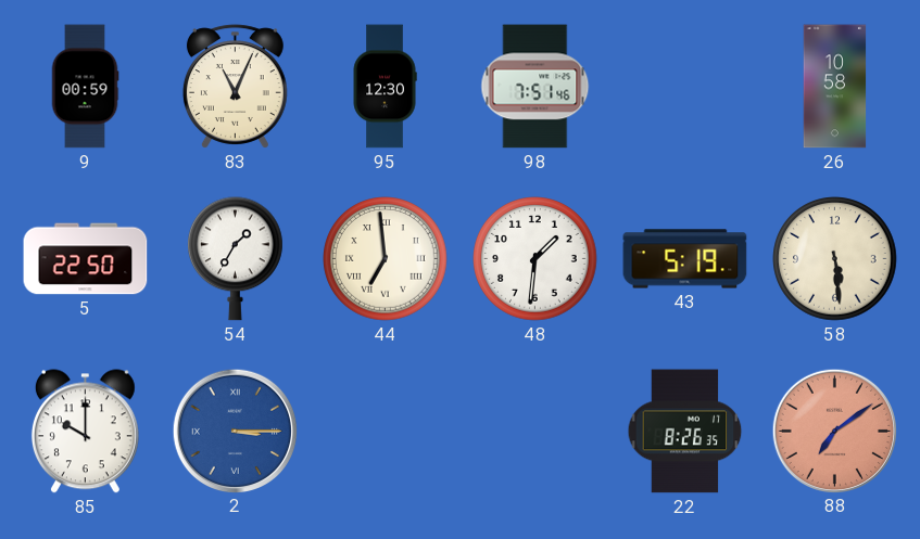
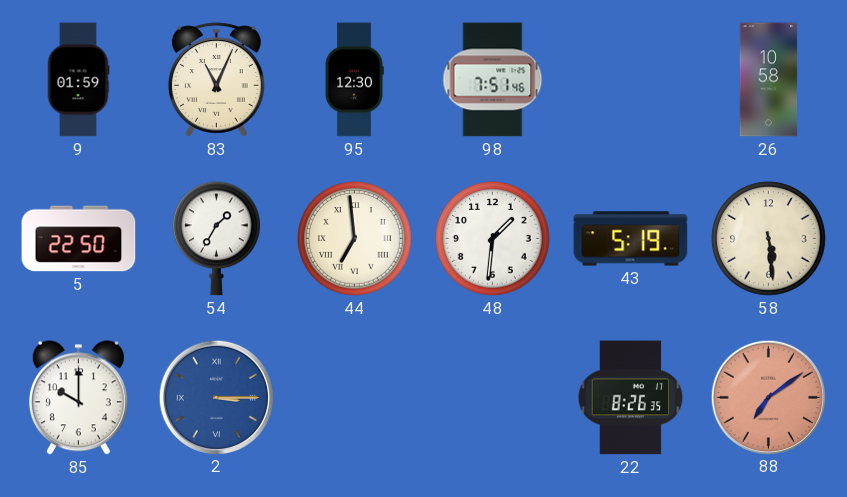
9: 00:59 -> 01:59 (78, 80)
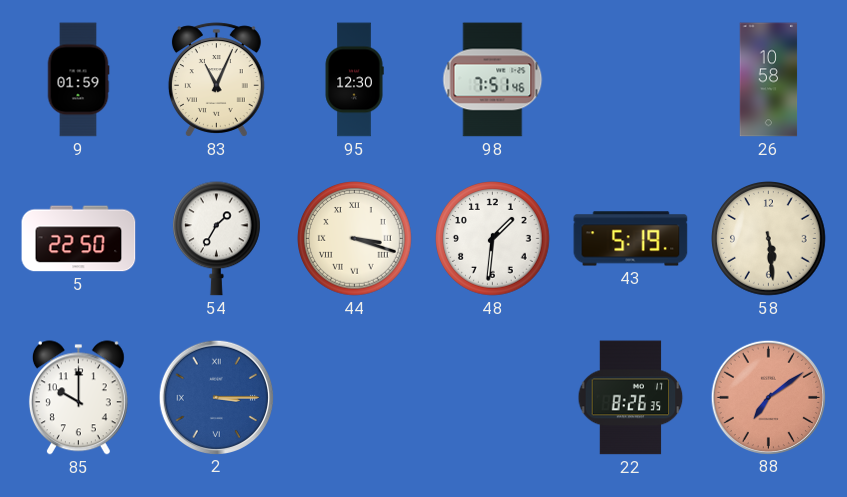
44: 6:59 -> 3:18 (355, 239)
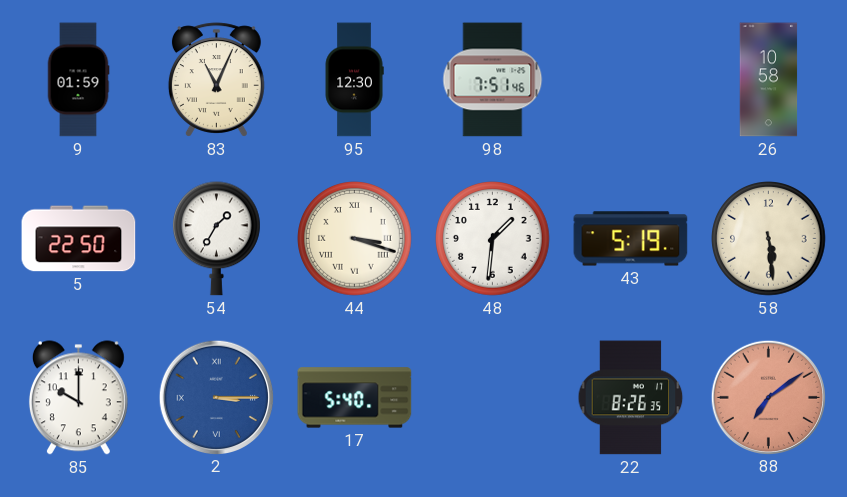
17: none -> 5:40 (355, 398)
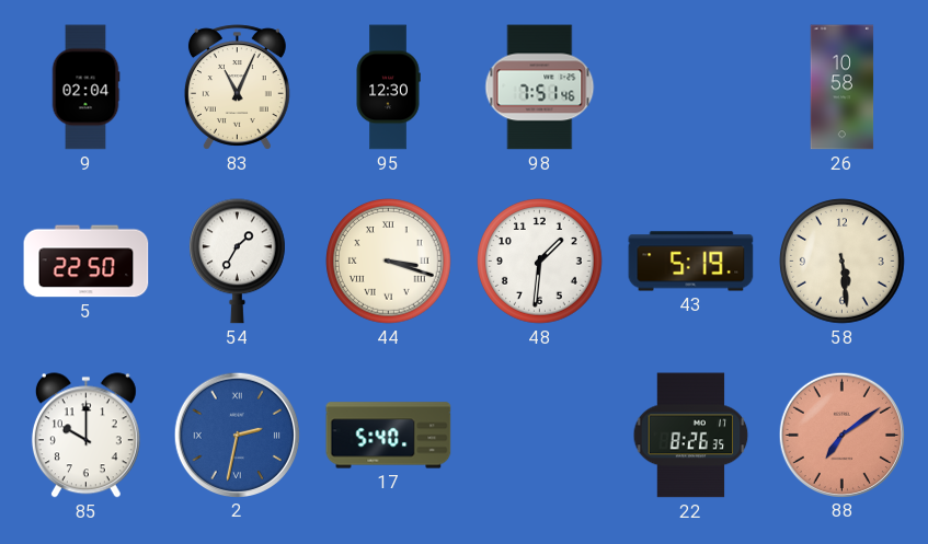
9: 01:59 -> 02:04 (85, 88)
2: 3:15 -> 2:32 (237, 435)
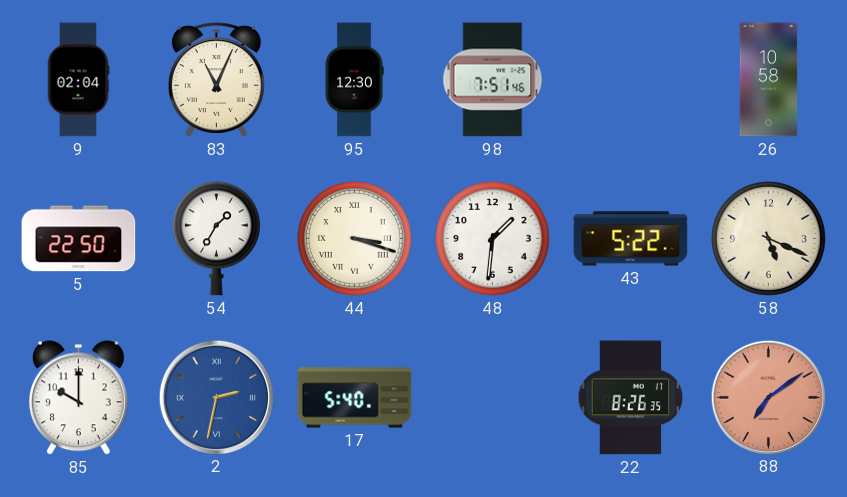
43: 5:19 -> 5:22 (631, 239)
58: 5:29 -> 5:19 (769, 239)
